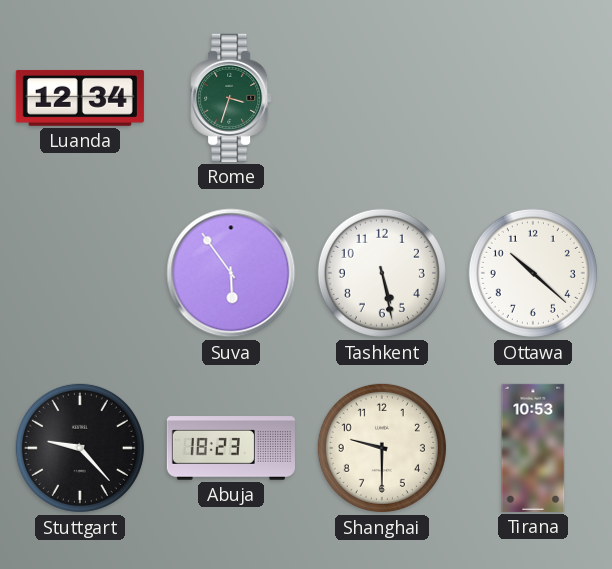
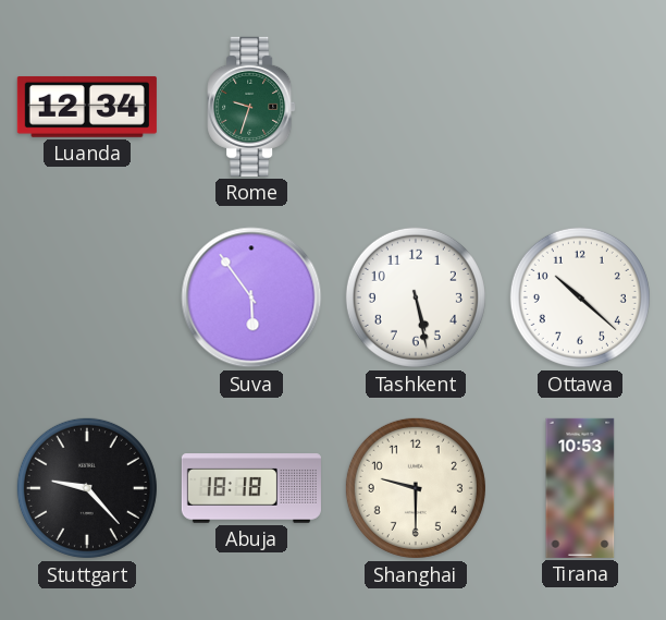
Rome: 3:33 -> 9:33 (251, 107)
Abuja: 18:23 -> 18:18 (251, 488)
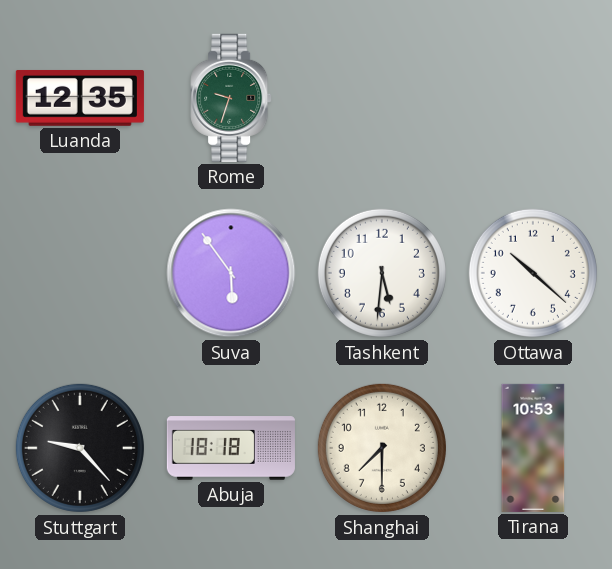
Luanda: 12:34 -> 12:35 (80, 98)
Tashkent: 5:28 -> 5:31 (382, 273)
Shanghai: 9:30 -> 7:30 (382, 448)
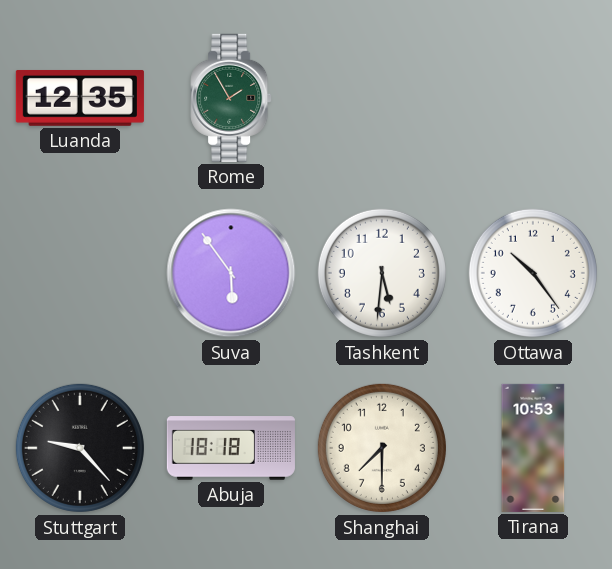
Rome: 9:33 -> 1:55 (231, 98)
Ottawa: 10:22 -> 10:24 (533, 273)
